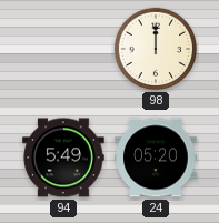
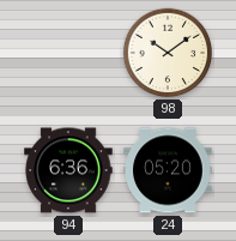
98: 12:00 -> 10:09 (168, 53)
94: 5:49 -> 6:36 (68, 170)
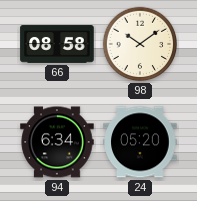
66: none -> 08:58 (57, 44)
94: 6:36 -> 6:34 (57, 142)
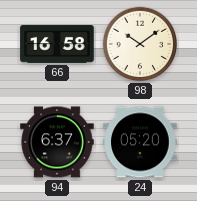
66: 08:58 -> 16:58 (57, 44)
94: 6:34 -> 6:37 (57, 142)
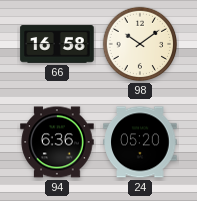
94: 6:37 -> 6:36 (57, 142)
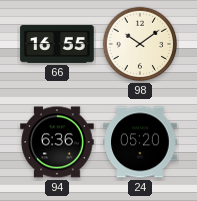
66: 16:58 -> 16:55 (57, 44)
